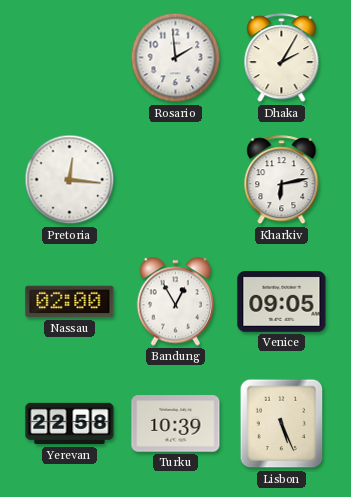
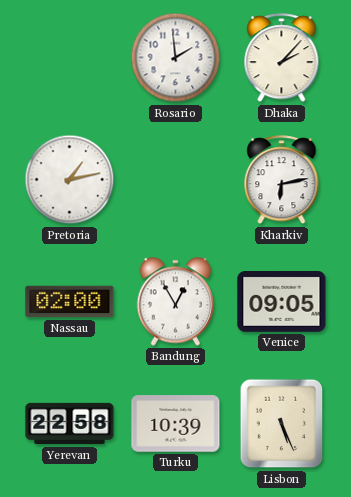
Dhaka: 2:05 -> 2:07 (282, 58)
Pretoria: 12:16 -> 1:13 (70, 180)
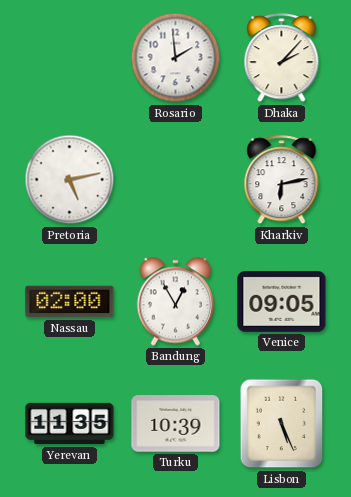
Pretoria: 1:13 -> 5:13 (70, 180)
Yerevan: 22:58 -> 11:35 (70, 424)
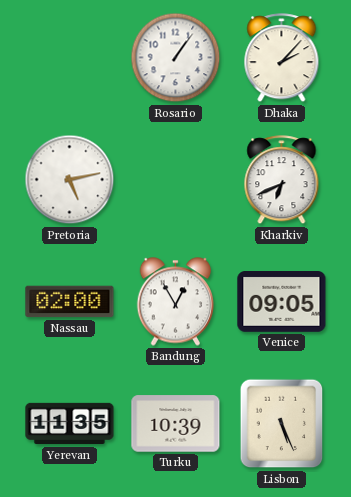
Rosario: 1:59 -> 1:06 (176, 58)
Kharkiv: 6:13 -> 6:41 (282, 180)
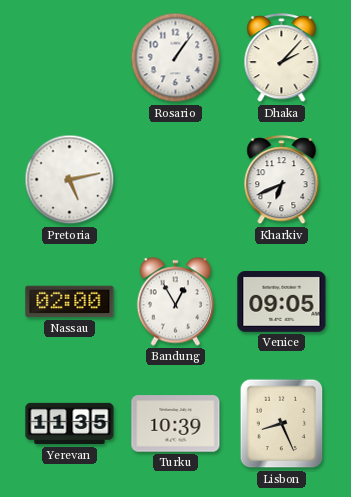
Lisbon: 5:26 -> 8:26 (282, 424)
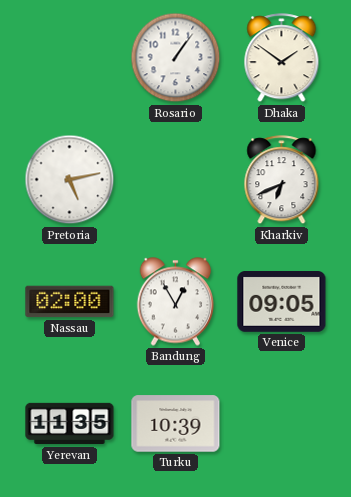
Dhaka: 2:07 -> 1:51 (282, 58)
Lisbon: 8:26 -> none (282, 424)
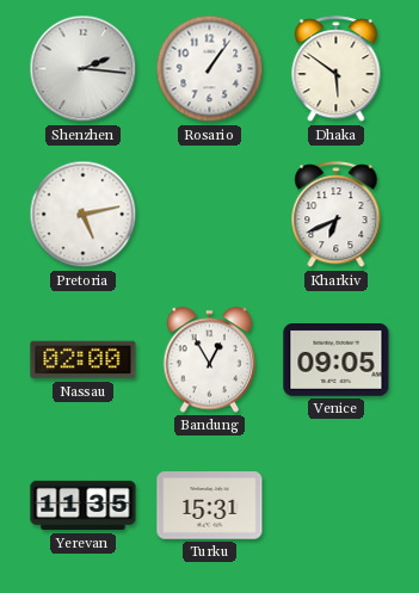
Shenzhen: none -> 2:16 (84, 69)
Dhaka: 1:51 -> 5:51 (337, 69)
Turku: 10:39 -> 15:31 (210, 506)
